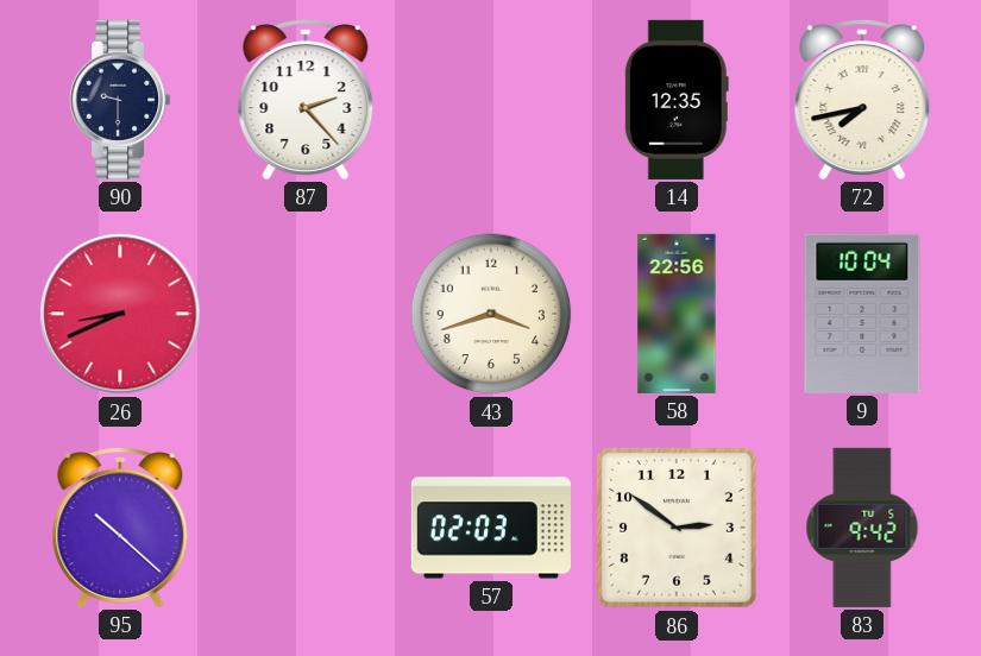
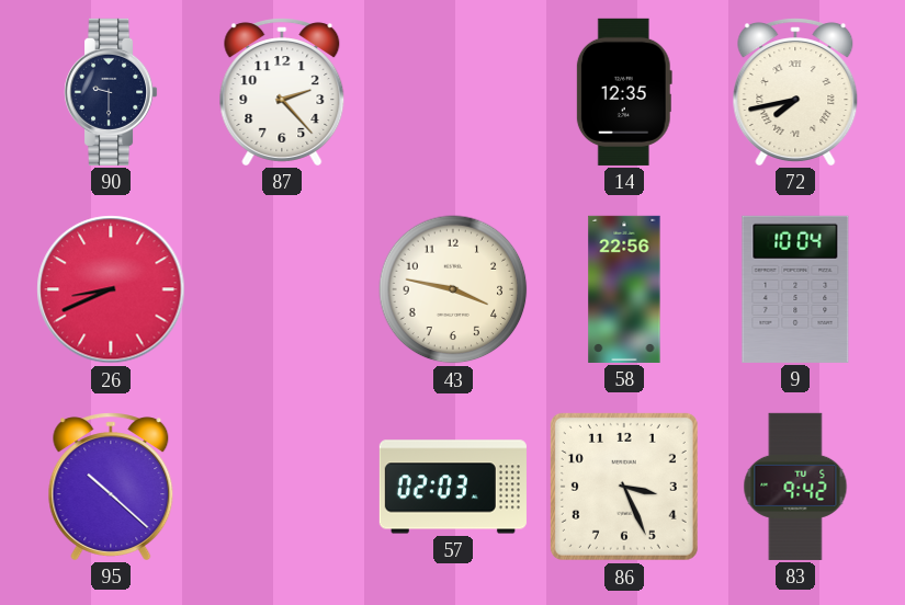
43: 3:42 -> 3:47 (453, 289)
86: 2:51 -> 3:26 (624, 487)
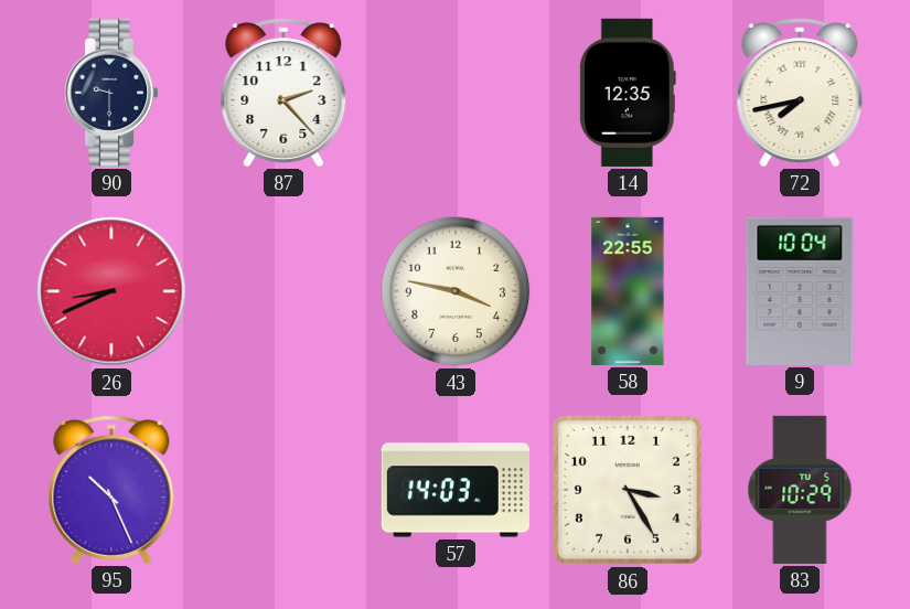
58: 22:56 -> 22:55 (628, 291)
95: 10:22 -> 10:26 (111, 490)
57: 02:03 -> 14:03 (456, 490)
86: 3:26 -> 3:25 (628, 490)
83: 9:42 -> 10:29 (800, 490)
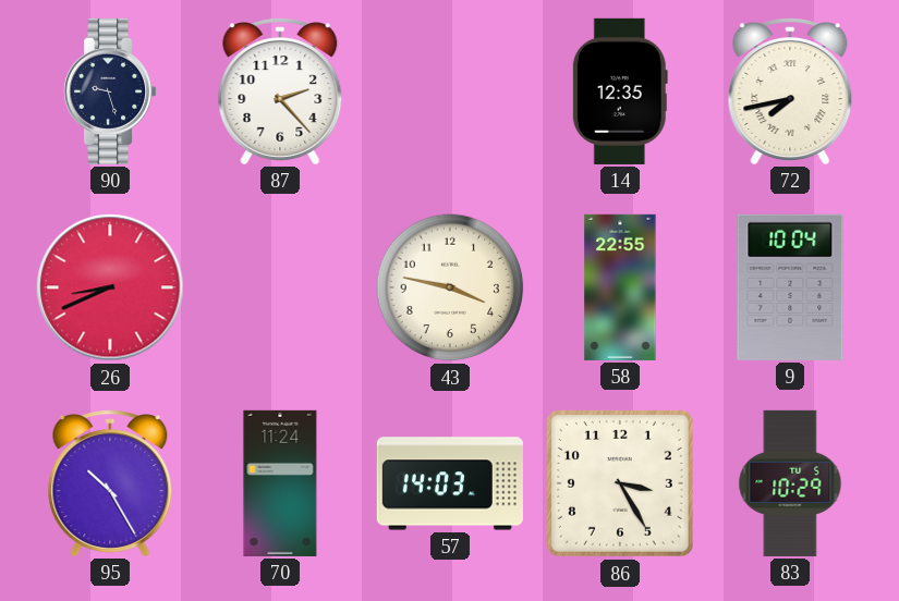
90: 9:30 -> 9:27 (111, 91)
95: 10:26 -> 10:25 (110, 483)
70: none -> 11:24 (280, 483)
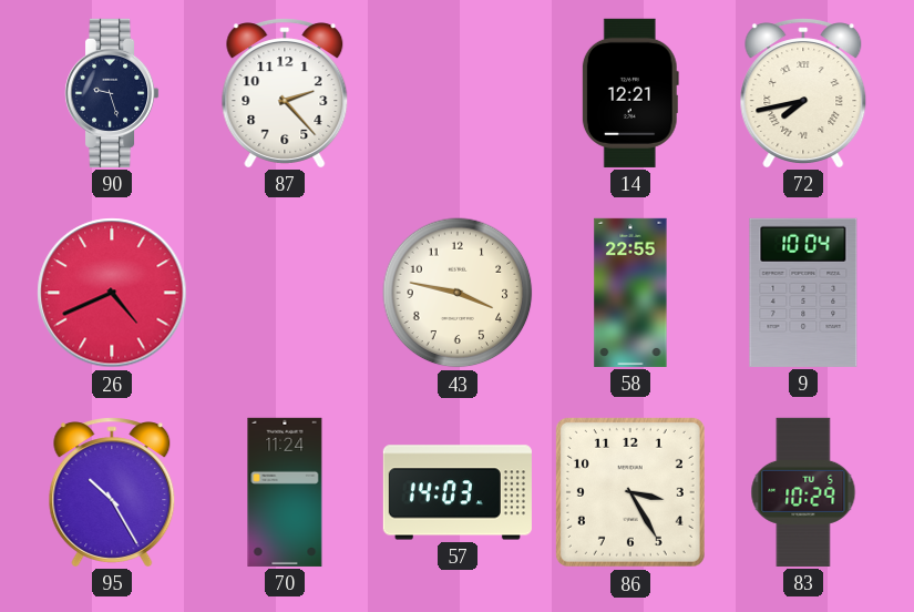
14: 12:35 -> 12:21 (630, 93)
26: 8:41 -> 4:41 (112, 293)
